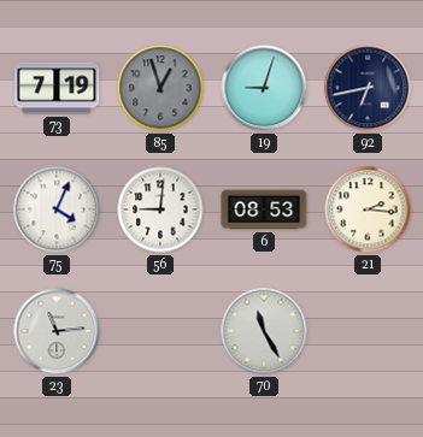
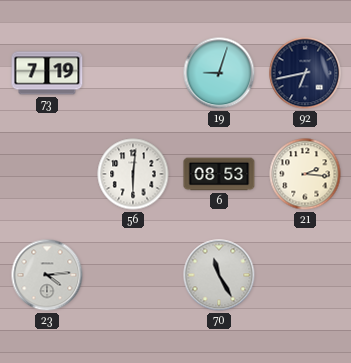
85: 12:57 -> none (160, 88)
75: 4:04 -> none (57, 209)
56: 9:01 -> 6:01 (133, 174)
23: 11:14 -> 4:14 (47, 275)
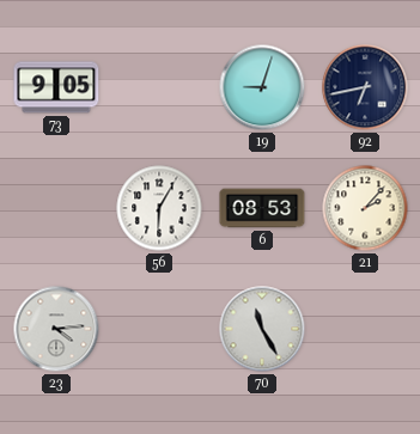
73: 7:19 -> 9:05 (56, 87)
56: 6:01 -> 6:05 (159, 208)
21: 2:16 -> 2:07 (365, 208)
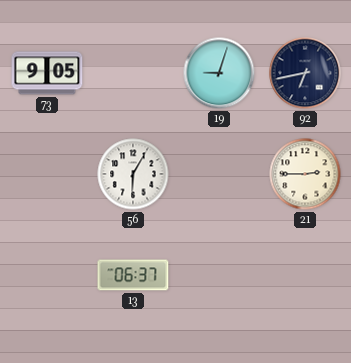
6: 08:53 -> none (262, 208)
21: 2:07 -> 2:45 (305, 174)
23: 4:14 -> none (56, 329)
13: none -> 06:37 (133, 275)
70: 11:25 -> none (262, 329)
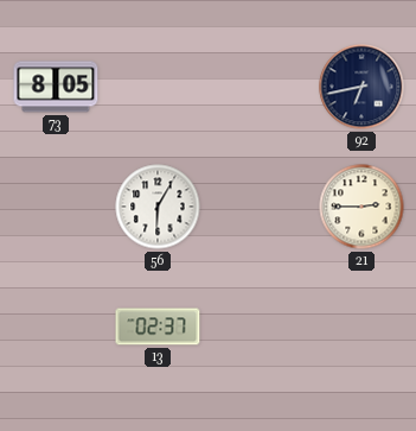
73: 9:05 -> 8:05 (56, 87)
19: 9:03 -> none (219, 73)
13: 06:37 -> 02:37 (158, 327)
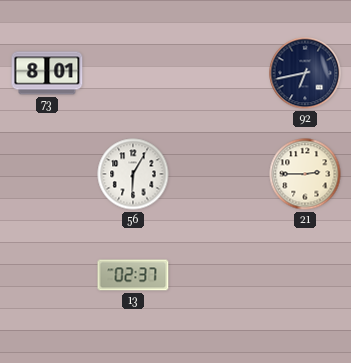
73: 8:05 -> 8:01 (47, 73)
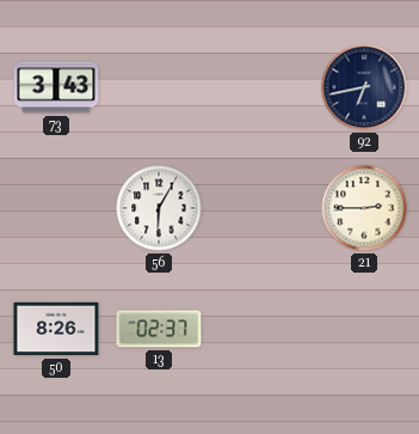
73: 8:01 -> 3:43 (56, 87)
50: none -> 8:26 (56, 329)
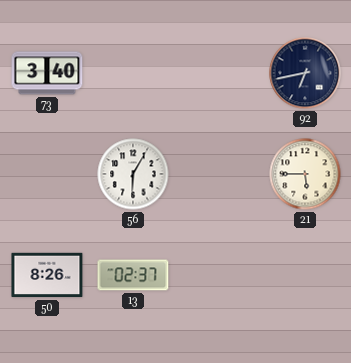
73: 3:43 -> 3:40 (47, 73)
21: 2:45 -> 5:45 (305, 174)
